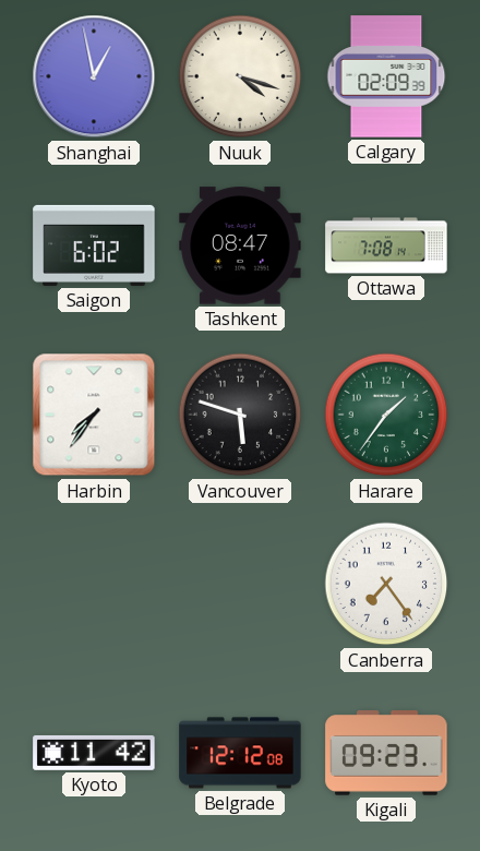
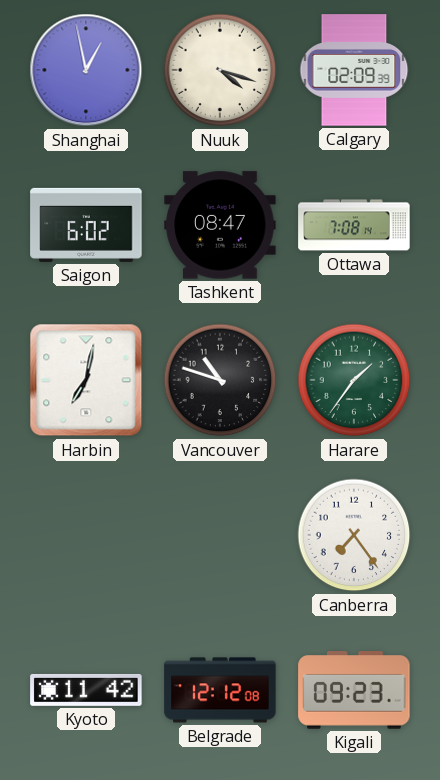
Harbin: 7:36 -> 7:02 (86, 380)
Vancouver: 5:48 -> 10:48 (220, 380)
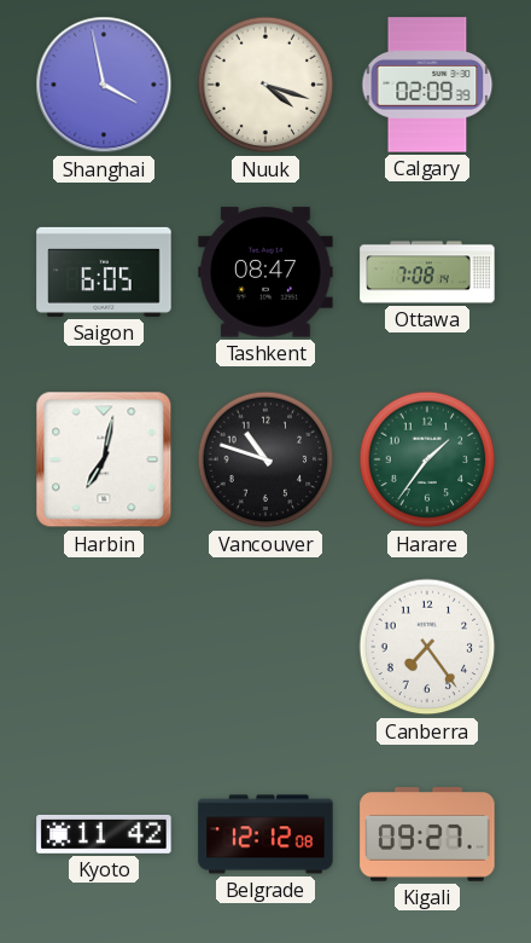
Shanghai: 12:58 -> 3:58 (104, 85)
Saigon: 6:02 -> 6:05 (104, 272)
Kigali: 09:23 -> 09:27 (427, 834)
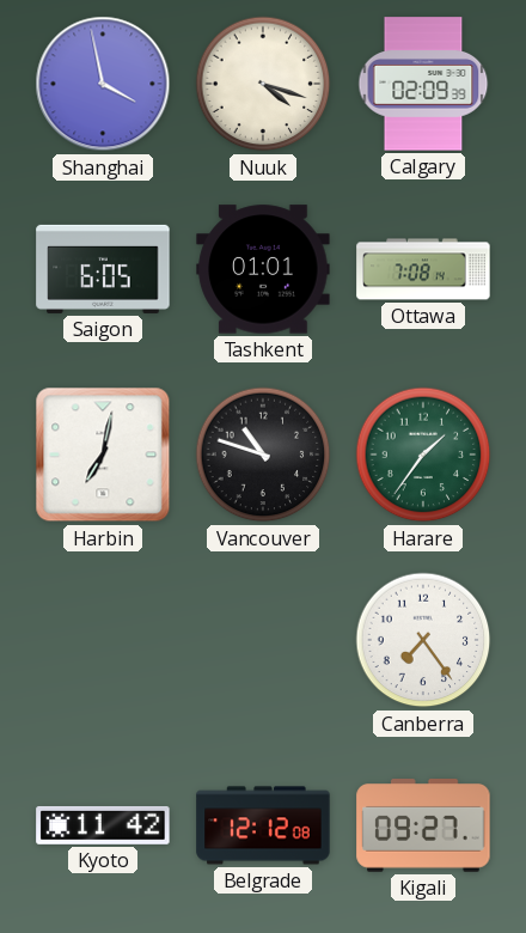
Tashkent: 08:47 -> 01:01 (263, 269)
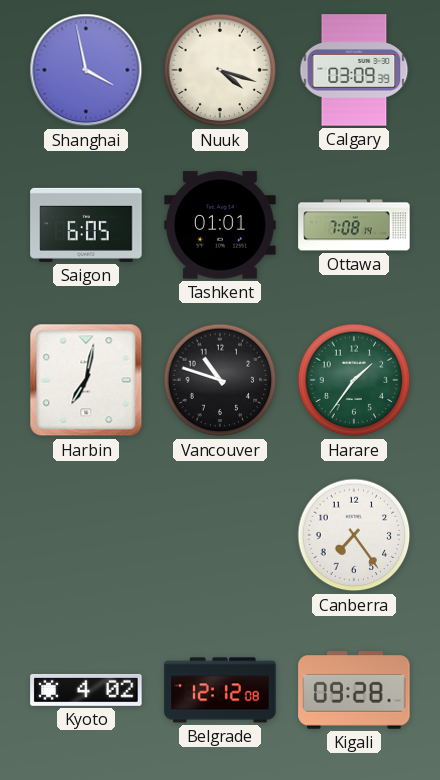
Calgary: 02:09 -> 03:09 (354, 70)
Kyoto: 11:42 -> 4:02 (86, 690)
Kigali: 09:27 -> 09:28 (354, 690)
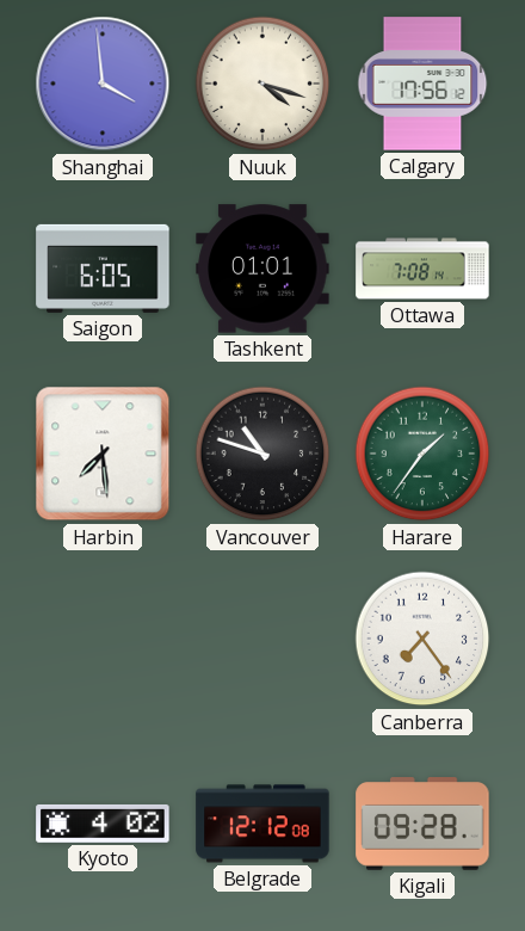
Shanghai: 3:58 -> 3:59 (103, 84)
Calgary: 03:09 -> 17:56 (422, 84)
Harbin: 7:02 -> 7:29 (103, 454)
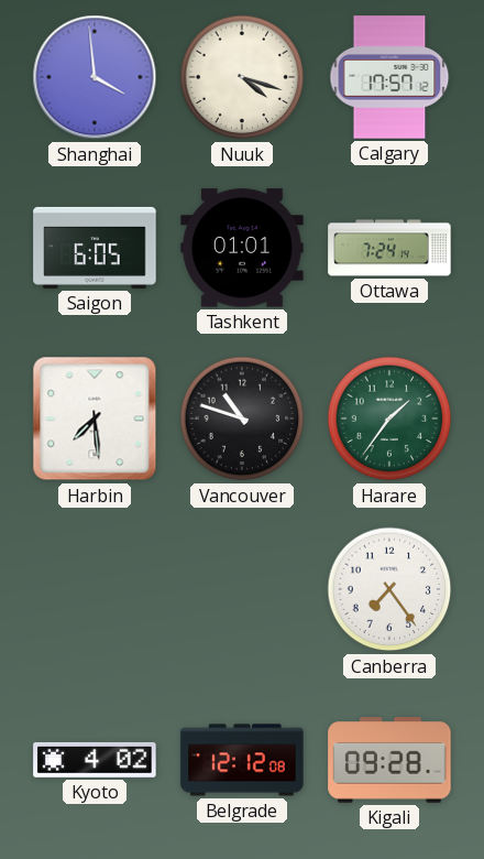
Calgary: 17:56 -> 17:57 (389, 77)
Ottawa: 7:08 -> 7:24 (389, 248)
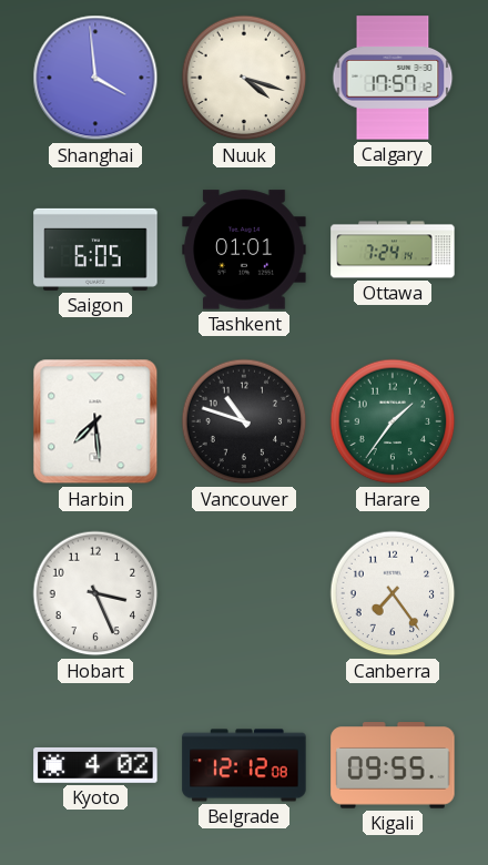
Hobart: none -> 3:26 (95, 593)
Kigali: 09:28 -> 09:55 (393, 765)
